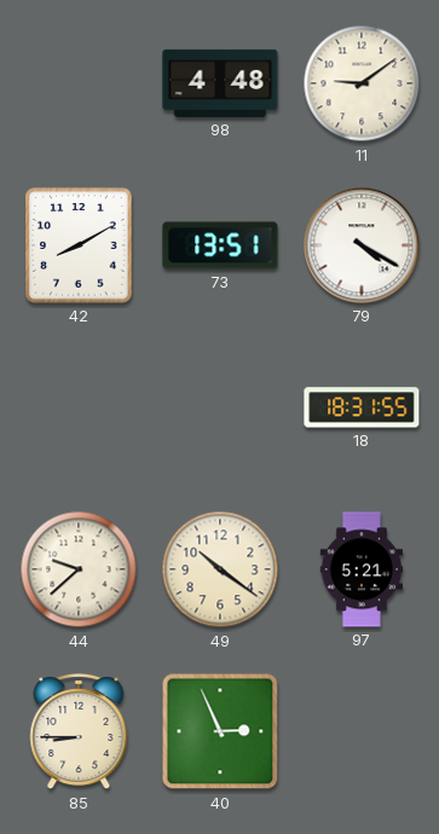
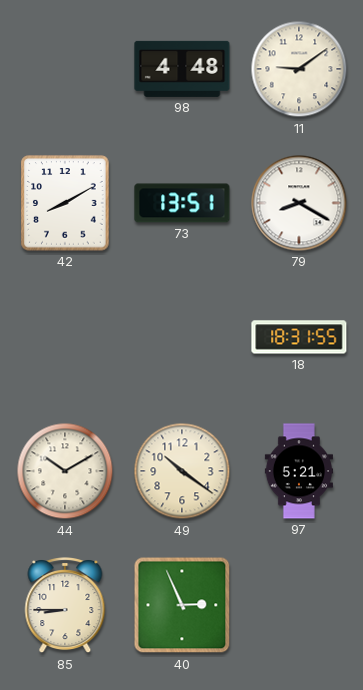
79: 4:20 -> 8:20 (299, 203)
44: 9:38 -> 10:10 (65, 471)
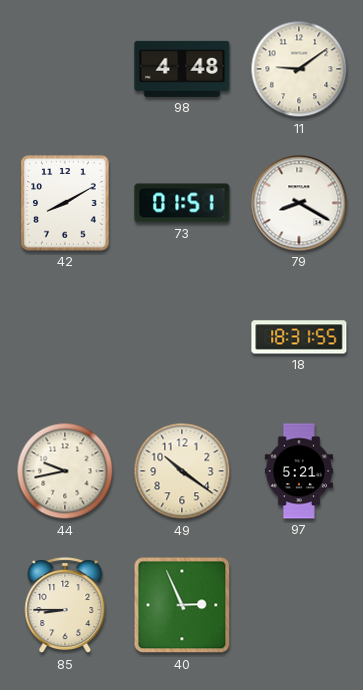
73: 13:51 -> 01:51 (182, 203)
44: 10:10 -> 9:43 (65, 471)
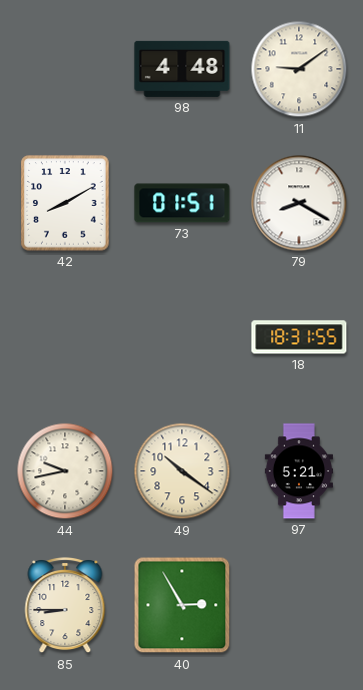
40: 2:56 -> 2:55 (182, 605)
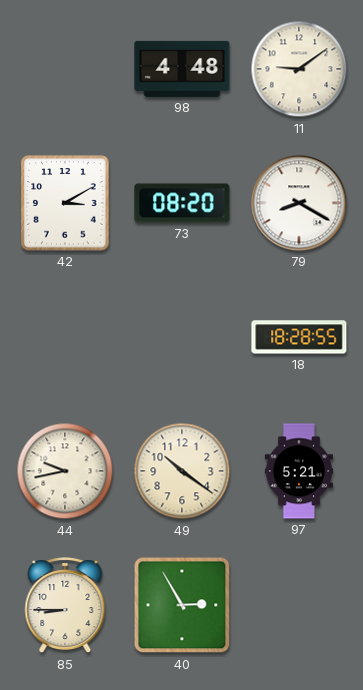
42: 8:10 -> 3:10 (65, 203)
73: 01:51 -> 08:20 (182, 203)
18: 18:31 -> 18:28 (299, 337)
